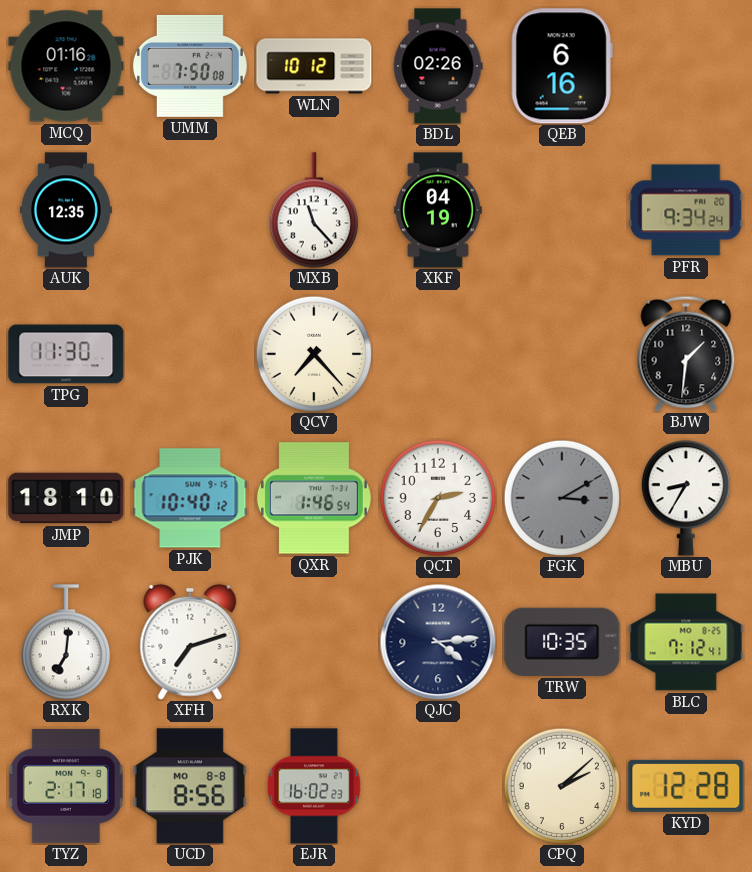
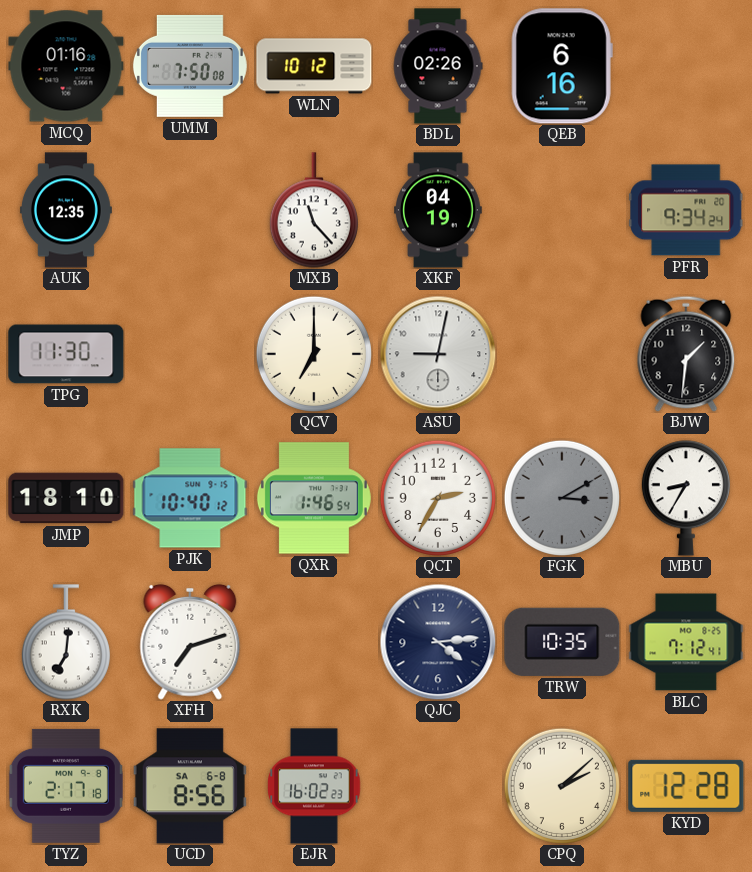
QCV: 7:23 -> 7:00 (314, 354)
ASU: none -> 9:02 (438, 354)
UCD date: MO 8-8 -> SA 6-8 (190, 786)
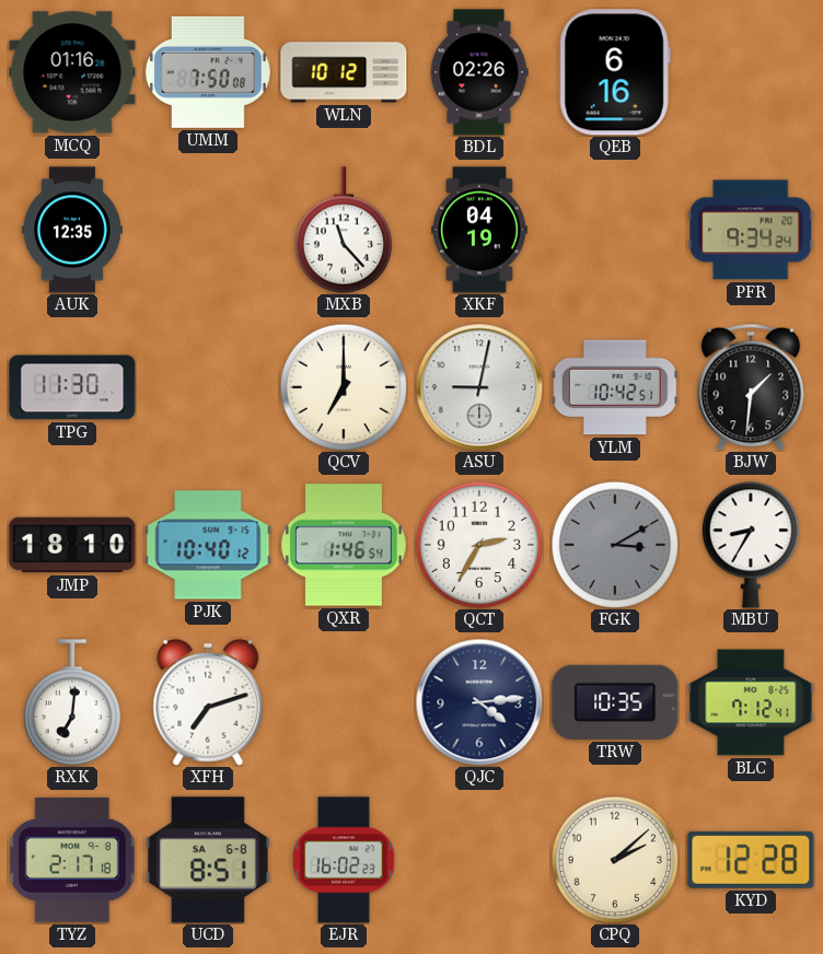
YLM: none -> 10:42 (615, 387)
UCD: 8:56 -> 8:51 (208, 860)
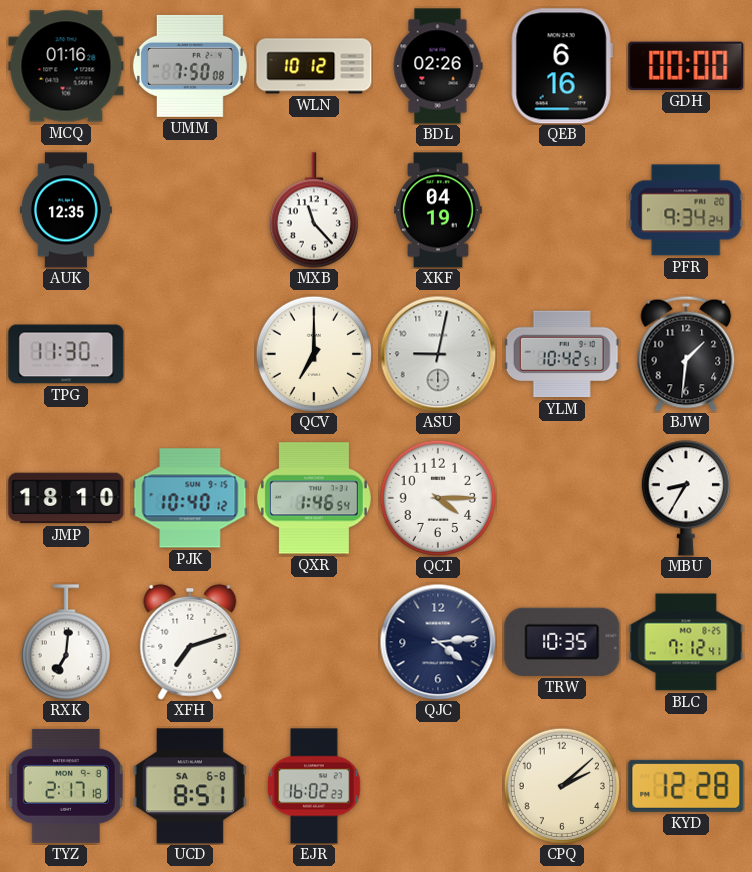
GDH: none -> 00:00 (686, 66)
QCT: 2:35 -> 4:15 (438, 498)
FGK: 3:10 -> none (615, 545)
